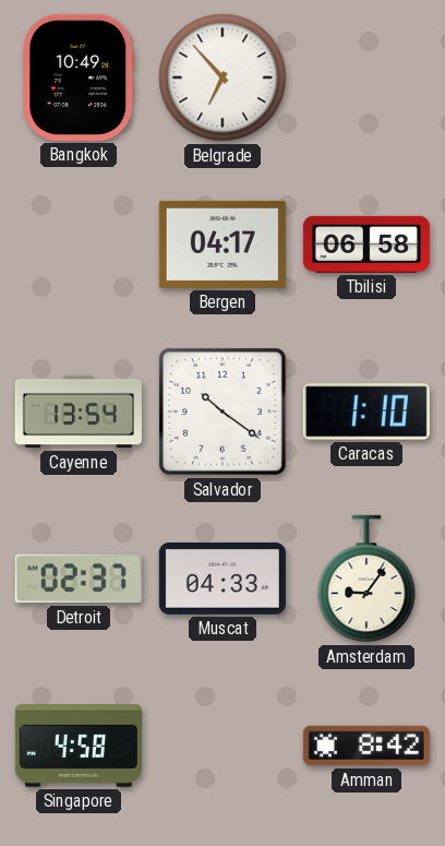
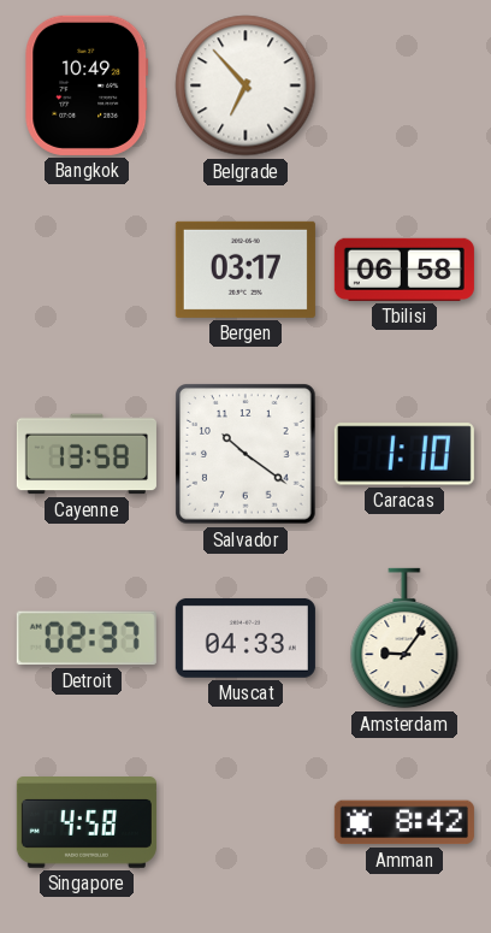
Bergen: 04:17 -> 03:17 (245, 270)
Cayenne: 13:54 -> 13:58 (87, 454)
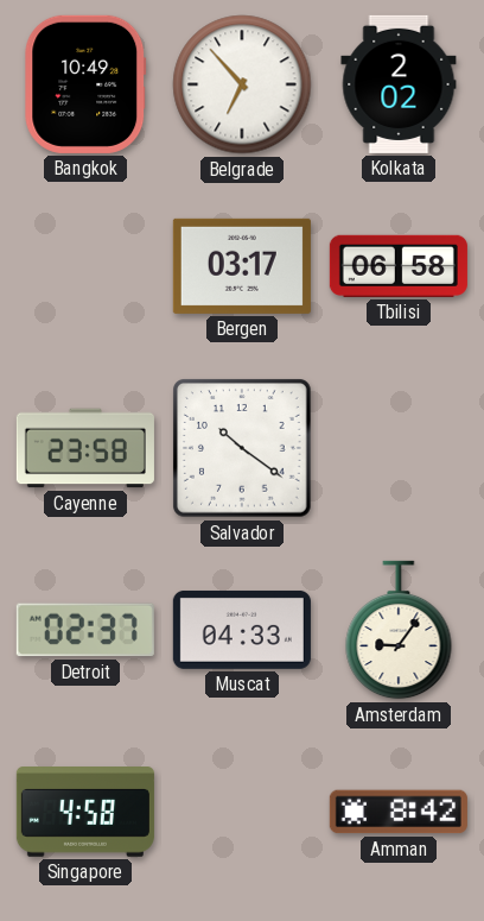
Kolkata: none -> 2:02 (399, 84)
Cayenne: 13:58 -> 23:58 (85, 448)
Caracas: 1:10 -> none (404, 454)
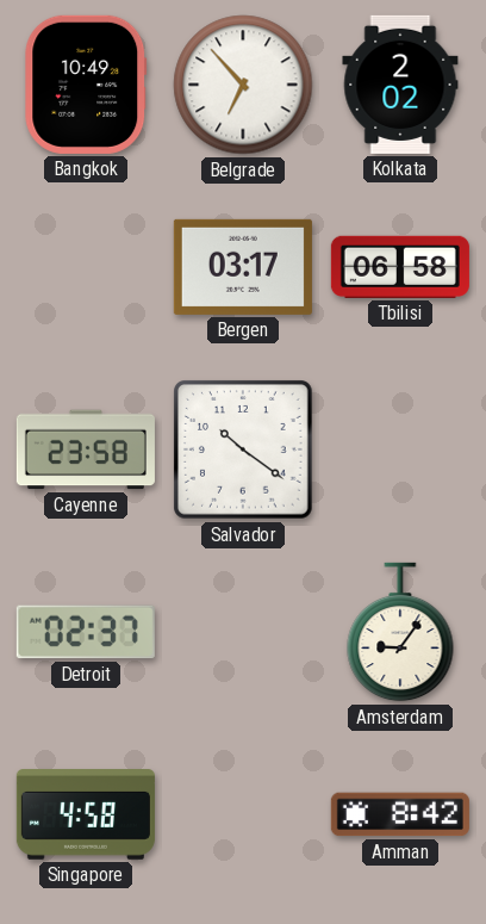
Muscat: 04:33 -> none (242, 630)
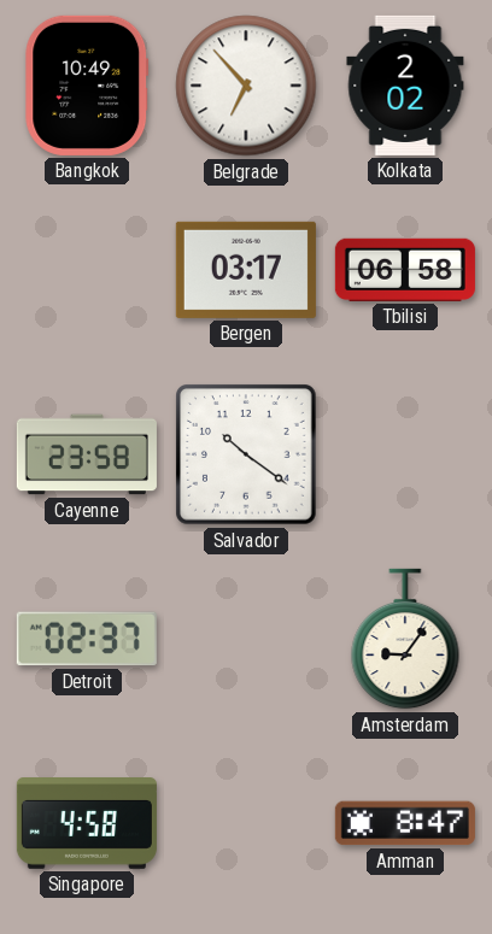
Amman: 8:42 -> 8:47 (405, 823)
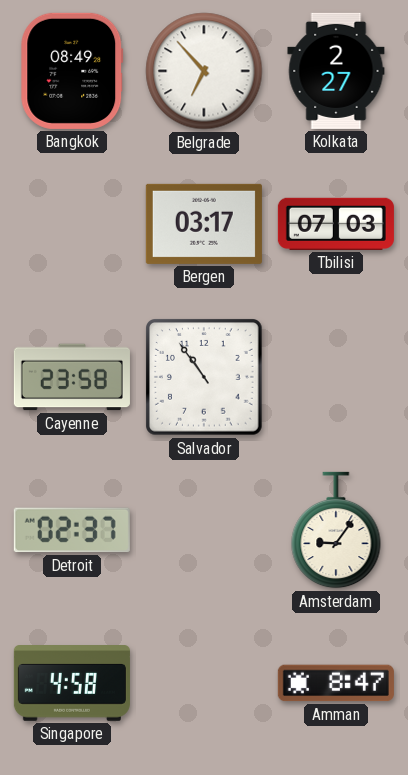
Bangkok: 10:49 -> 08:49 (72, 71)
Kolkata: 2:02 -> 2:27 (336, 71)
Tbilisi: 06:58 -> 07:03 (336, 224)
Salvador: 10:21 -> 10:54 (205, 378)
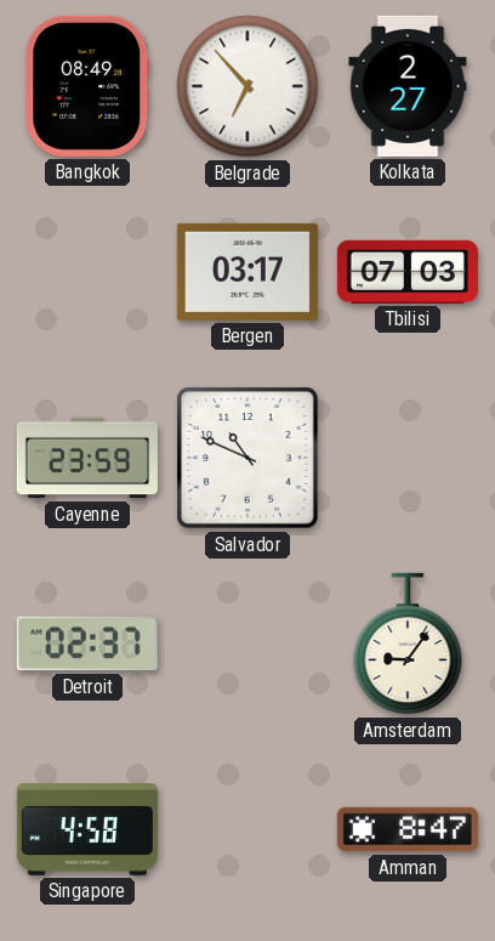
Cayenne: 23:58 -> 23:59 (87, 458)
Salvador: 10:54 -> 10:49 (249, 459)
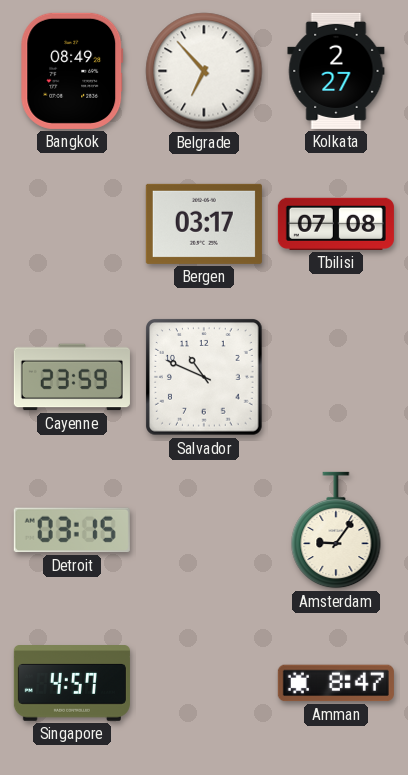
Tbilisi: 07:03 -> 07:08 (336, 224)
Detroit: 02:37 -> 03:15 (72, 530)
Singapore: 4:58 -> 4:57 (72, 683)
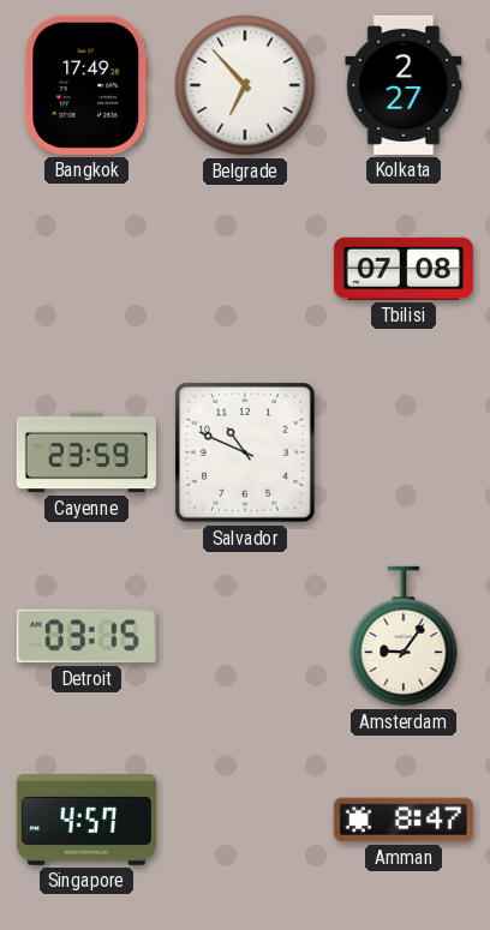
Bangkok: 08:49 -> 17:49 (86, 85)
Bergen: 03:17 -> none (204, 224)
